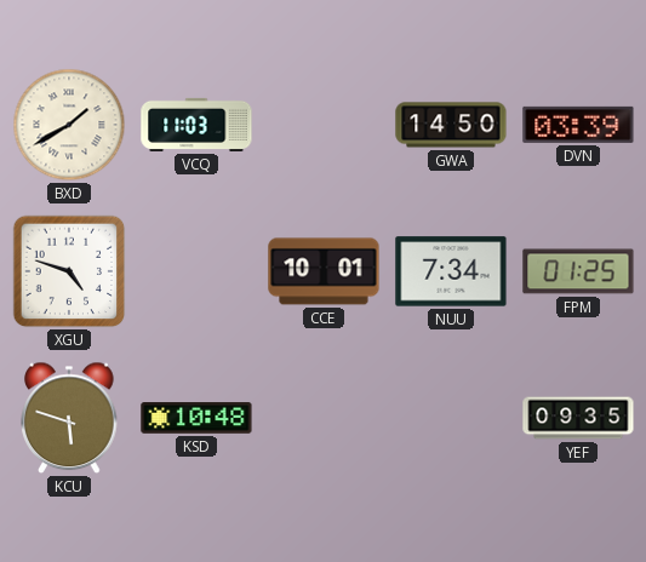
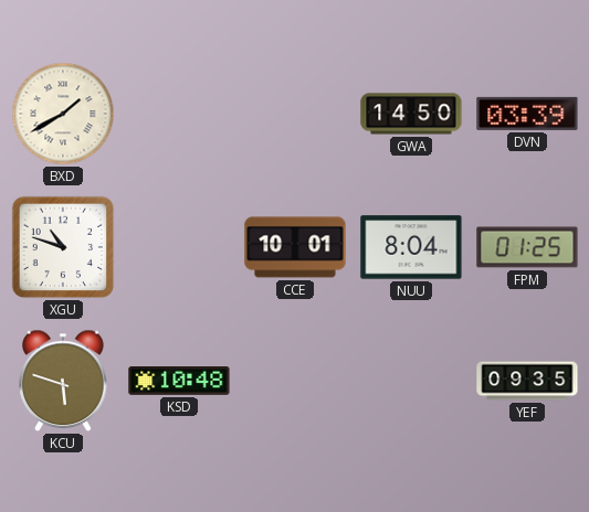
VCQ: 11:03 -> none (196, 125)
XGU: 4:48 -> 10:48 (63, 247)
NUU: 7:34 -> 8:04 (411, 247)
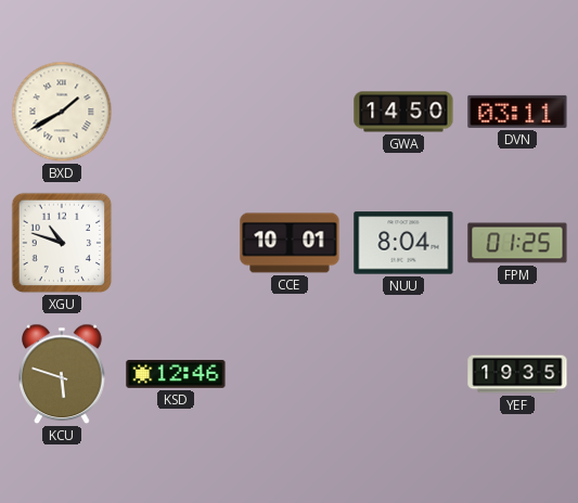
DVN: 03:39 -> 03:11 (517, 112)
KSD: 10:48 -> 12:46 (176, 375)
YEF: 09:35 -> 19:35 (517, 374)
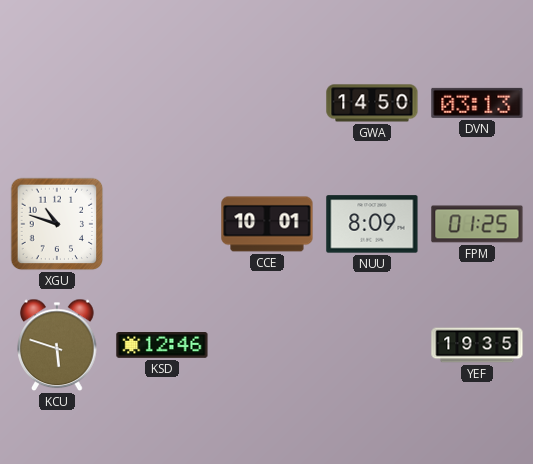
BXD: 1:40 -> none (62, 112)
DVN: 03:11 -> 03:13 (477, 103)
NUU: 8:04 -> 8:09 (372, 224)
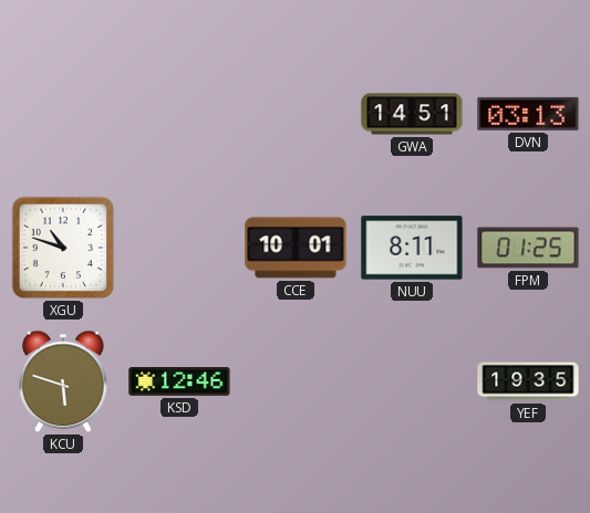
GWA: 14:50 -> 14:51 (412, 114)
NUU: 8:09 -> 8:11 (412, 248)
